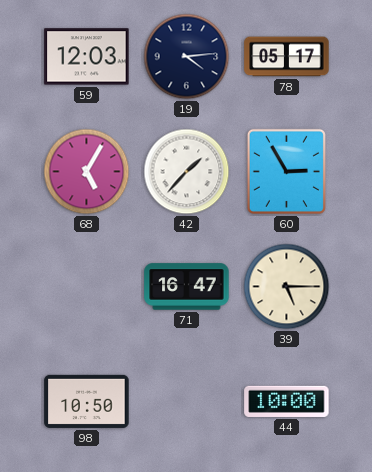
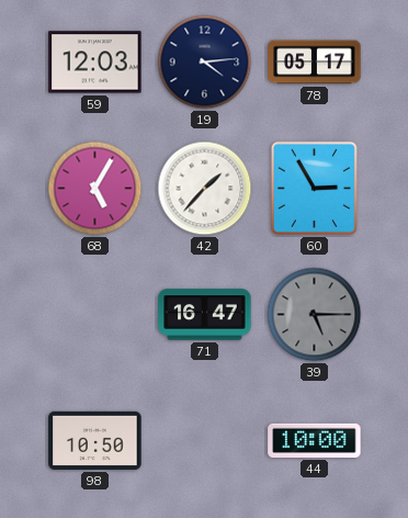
39 dial: cream -> grey (315, 315)
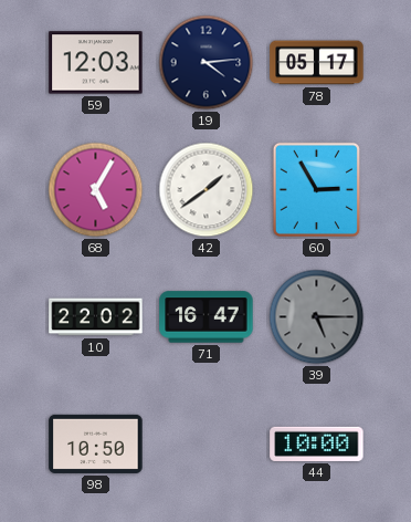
42: 1:37 -> 1:39 (207, 190)
10: none -> 22:02 (96, 317)
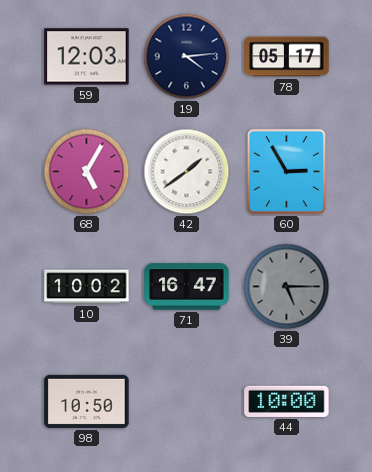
10: 22:02 -> 10:02 (87, 287)
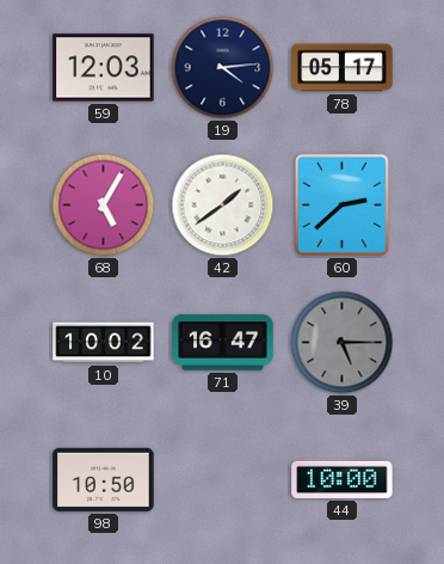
60: 2:55 -> 2:38 (341, 204)
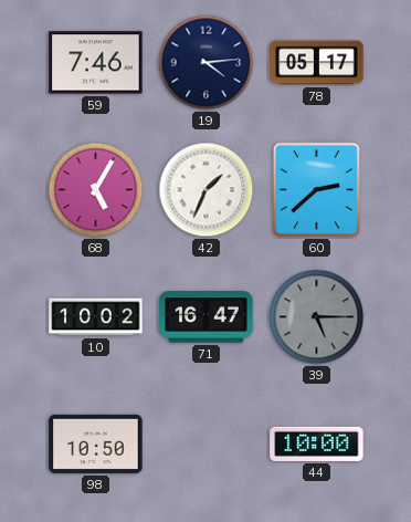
59: 12:03 -> 7:46 (96, 63)
42: 1:39 -> 1:34 (207, 190)
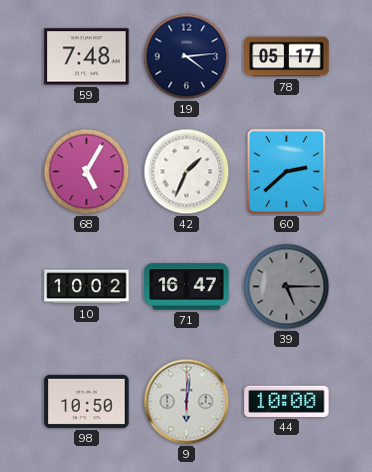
59: 7:46 -> 7:48 (87, 57)
9: none -> 6:01 (187, 402)
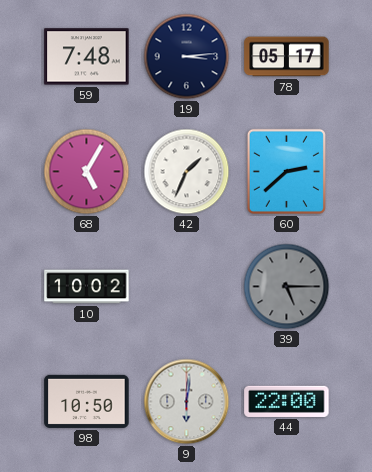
19: 4:14 -> 3:14 (187, 57)
71: 16:47 -> none (187, 287)
44: 10:00 -> 22:00 (287, 401)
